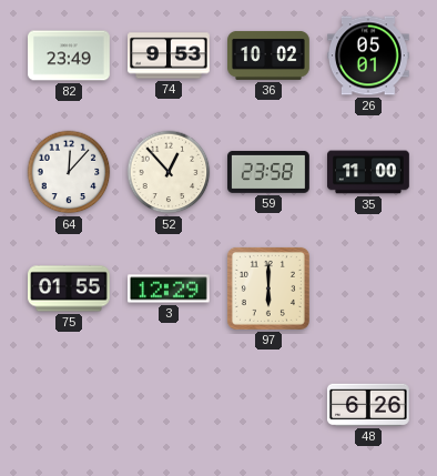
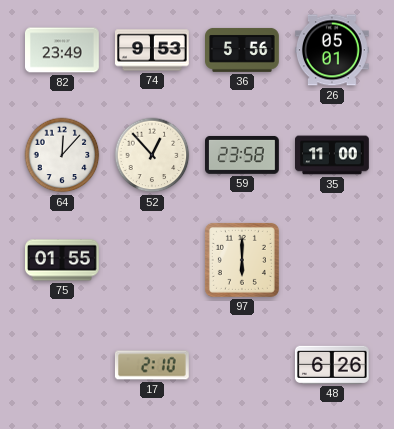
36: 10:02 -> 5:56 (243, 50)
3: 12:29 -> none (170, 288)
17: none -> 2:10 (152, 365)
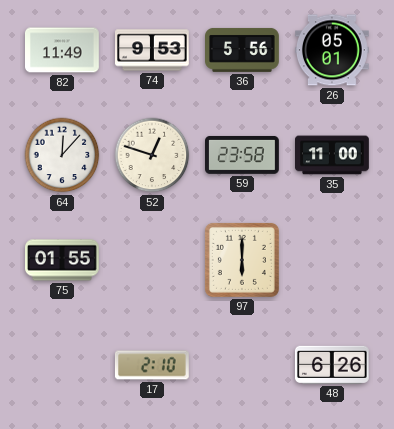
82: 23:49 -> 11:49 (63, 50)
52: 12:53 -> 12:48 (152, 155)
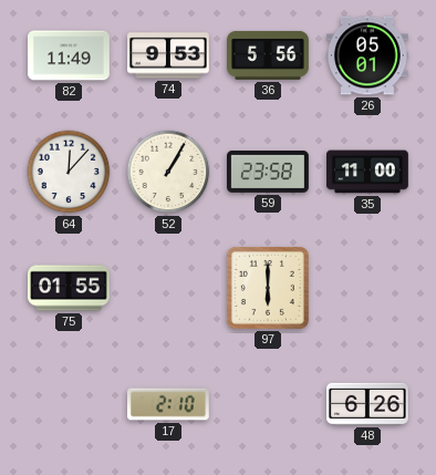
52: 12:48 -> 1:05 (168, 172)
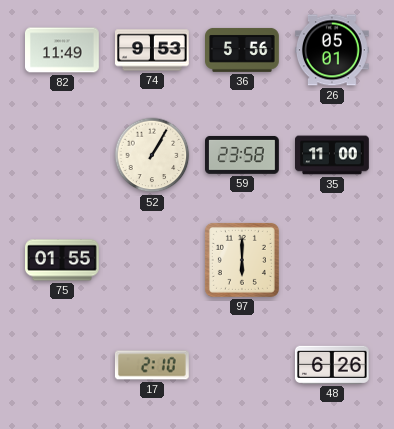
64: 12:07 -> none (69, 172)
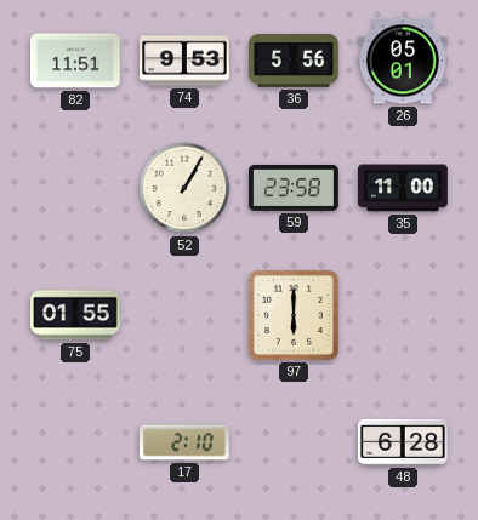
82: 11:49 -> 11:51 (76, 61)
48: 6:26 -> 6:28 (403, 442)
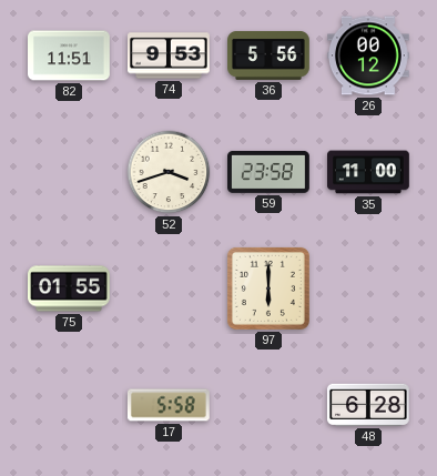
26: 05:01 -> 00:12 (369, 55)
52: 1:05 -> 3:42 (169, 172)
17: 2:10 -> 5:58 (169, 405)
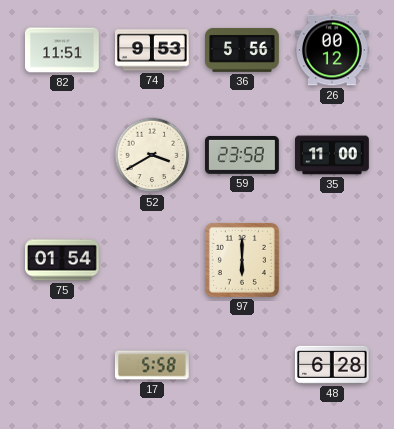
52: 3:42 -> 3:40 (152, 155)
75: 01:55 -> 01:54 (63, 260)
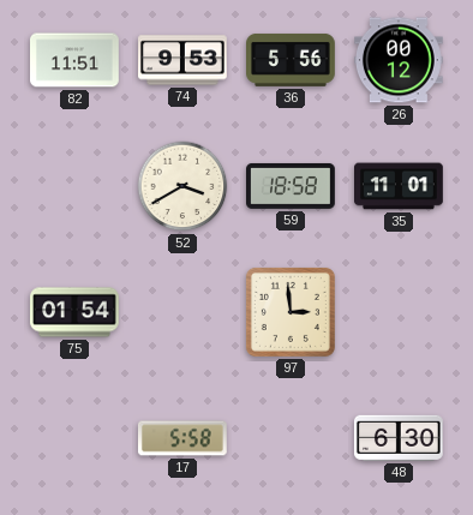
59: 23:58 -> 18:58 (292, 186)
35: 11:00 -> 11:01 (400, 186)
97: 6:00 -> 2:59 (291, 312)
48: 6:28 -> 6:30 (399, 438)
